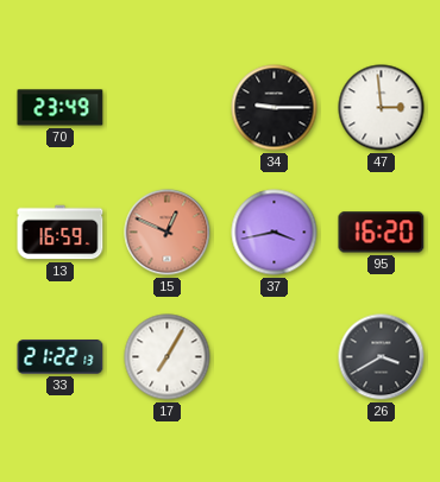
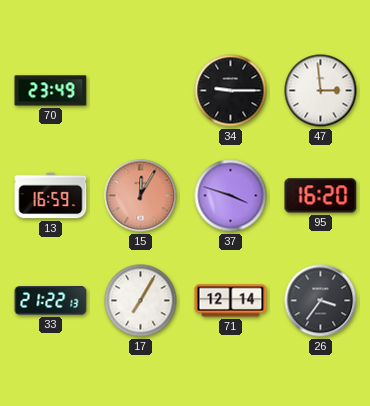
15: 12:49 -> 12:05 (141, 196)
37: 3:43 -> 3:48 (231, 196)
71: none -> 12:14 (231, 301)
26: 3:40 -> 3:36 (321, 301)
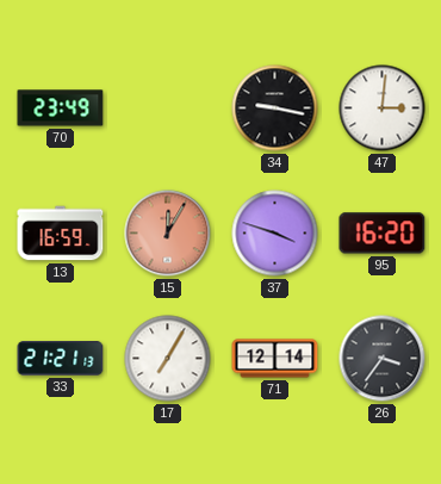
34: 9:15 -> 9:17 (275, 108)
47: 2:59 -> 3:01 (383, 108)
33: 21:22 -> 21:21 (61, 359)
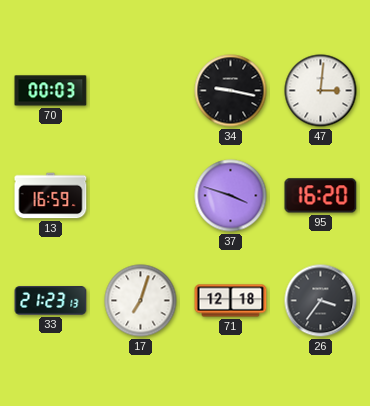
70: 23:49 -> 00:03 (51, 91)
15: 12:05 -> none (168, 234)
33: 21:21 -> 21:23 (51, 301)
17: 7:05 -> 7:03 (141, 301)
71: 12:14 -> 12:18 (231, 301)
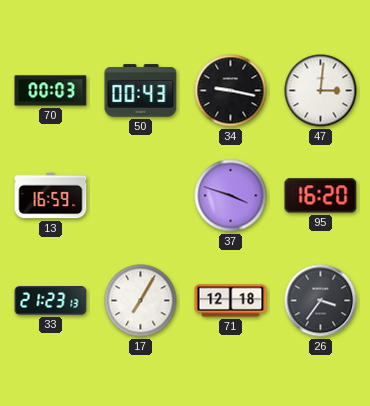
50: none -> 00:43 (141, 91)
17: 7:03 -> 7:05 (141, 301)
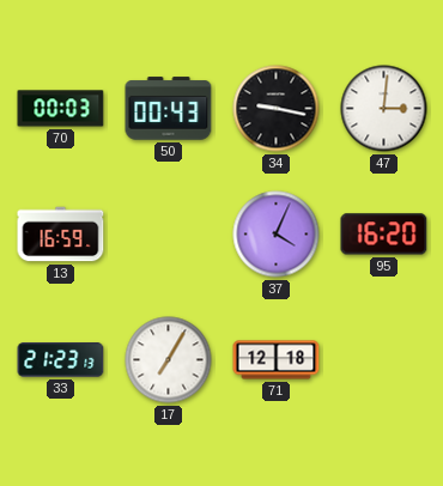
37: 3:48 -> 4:04 (277, 235)
26: 3:36 -> none (321, 301)
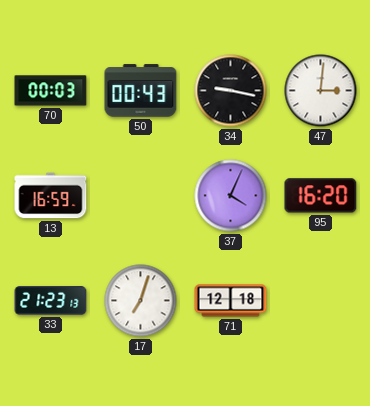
17: 7:05 -> 7:03 (141, 301)
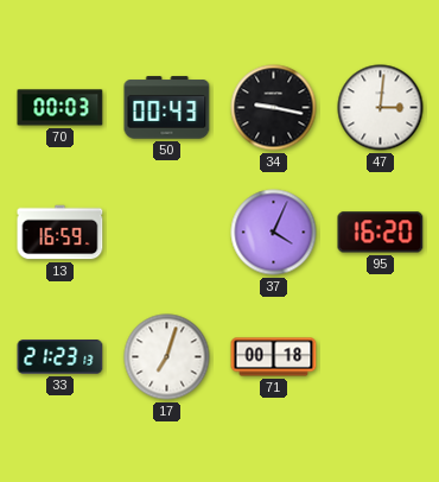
71: 12:18 -> 00:18 (274, 357)
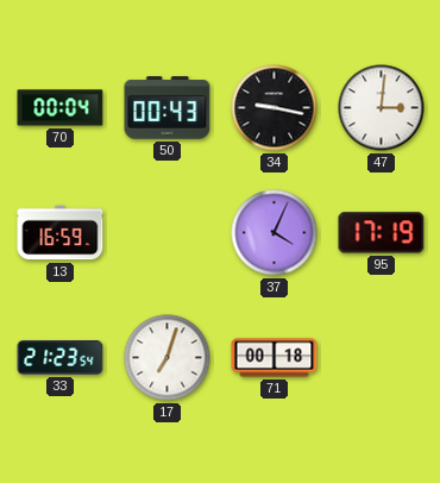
70: 00:03 -> 00:04 (61, 108)
95: 16:20 -> 17:19 (382, 233)
33: 21:23:13 -> 21:23:54 (61, 358)
